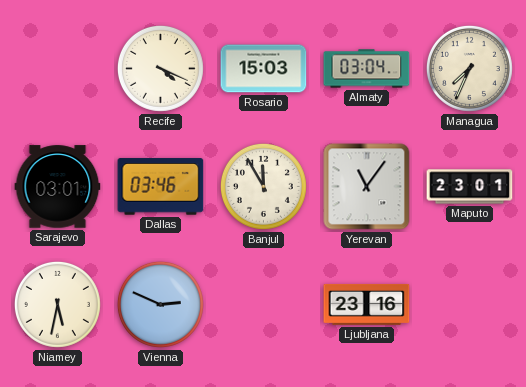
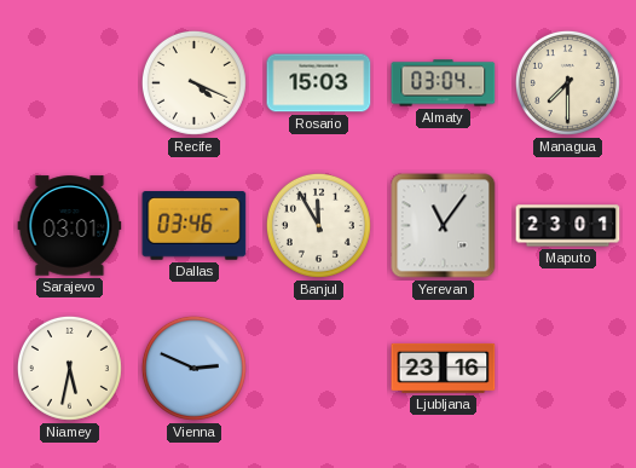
Managua: 7:34 -> 7:30 (567, 82)
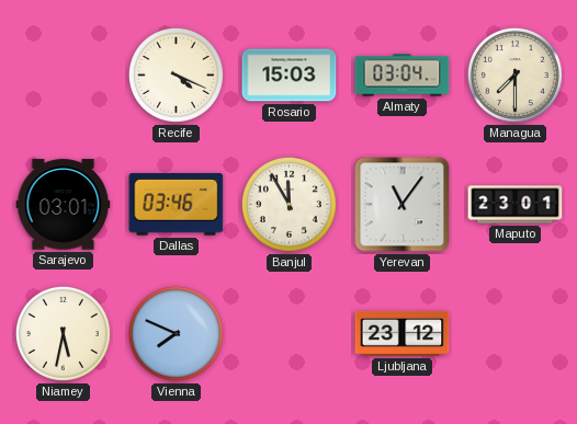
Vienna: 2:49 -> 7:49 (176, 333)
Ljubljana: 23:16 -> 23:12 (403, 333)
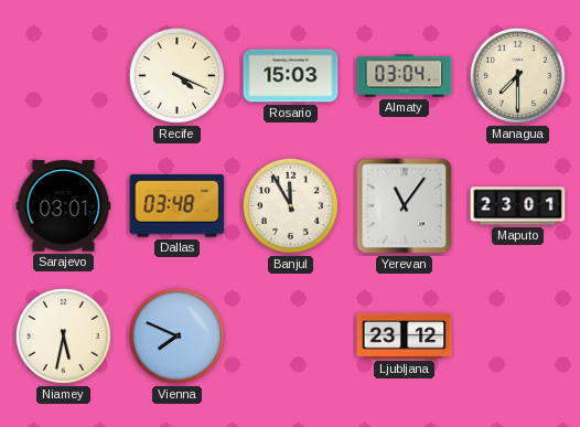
Dallas: 03:46 -> 03:48 (178, 206)
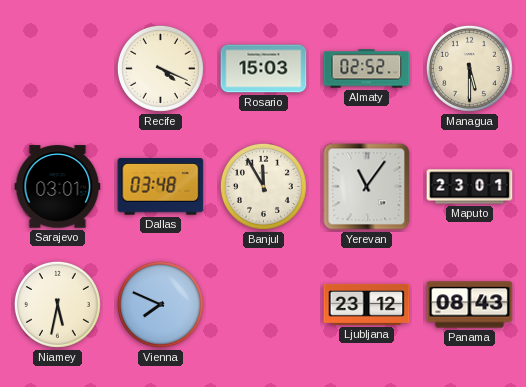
Almaty: 03:04 -> 02:52 (367, 69)
Managua: 7:30 -> 5:30 (469, 68)
Panama: none -> 08:43 (470, 305)
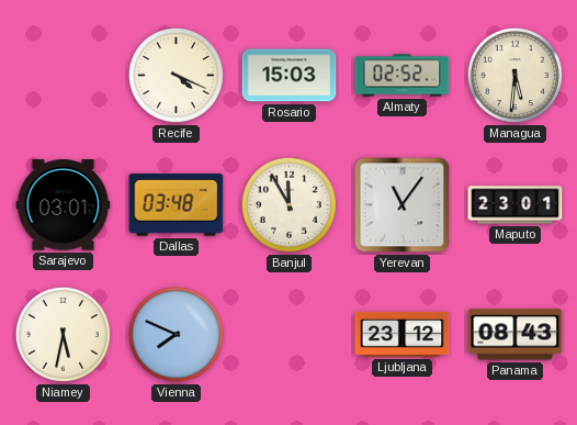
Managua: 5:30 -> 5:31 (514, 75)
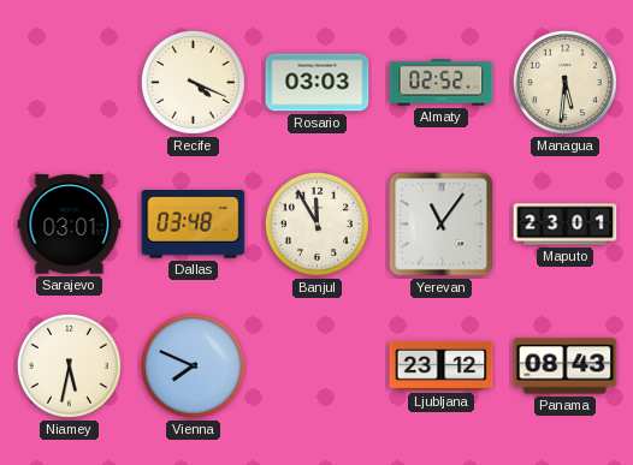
Rosario: 15:03 -> 03:03 (318, 83)
